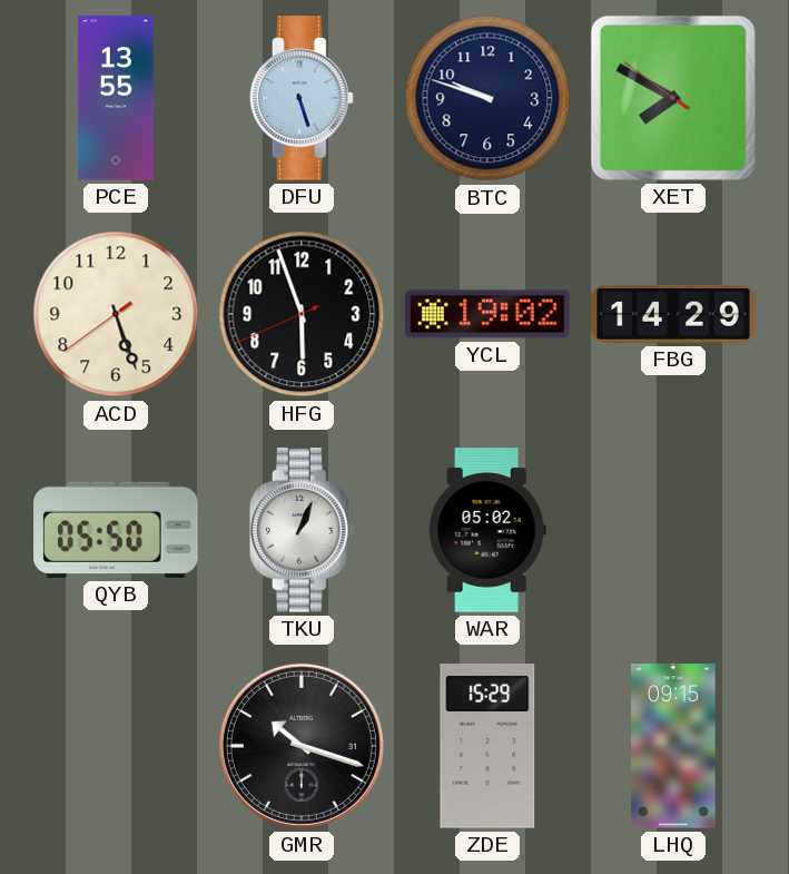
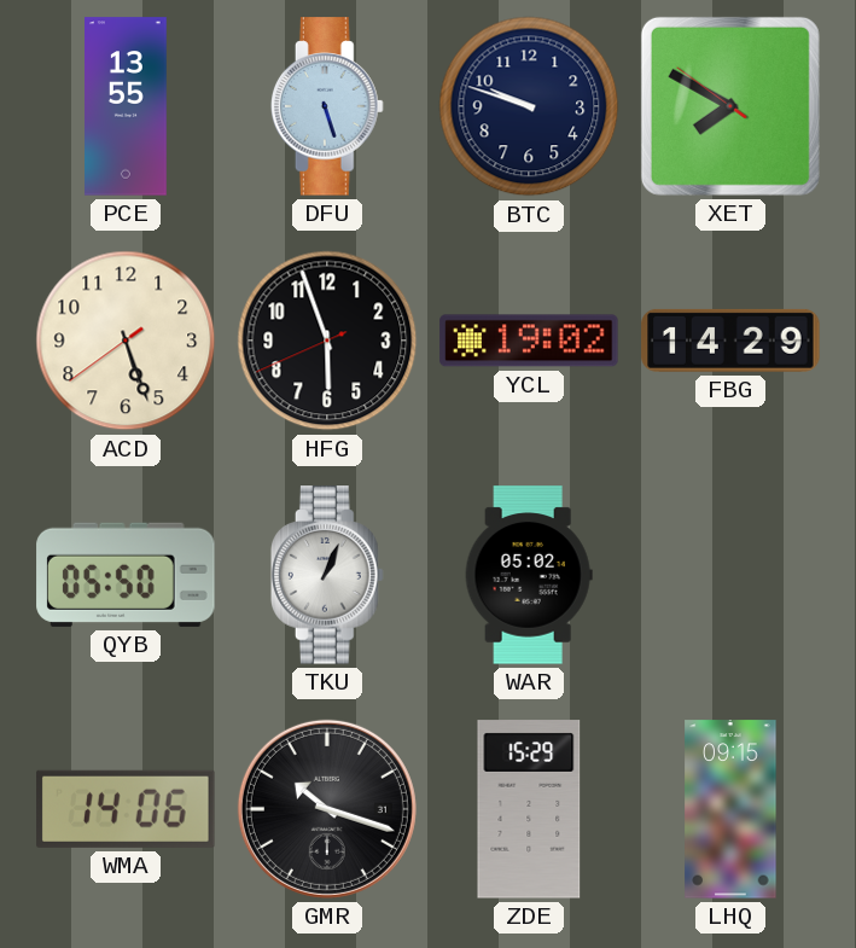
WMA: none -> 14:06 (126, 809)
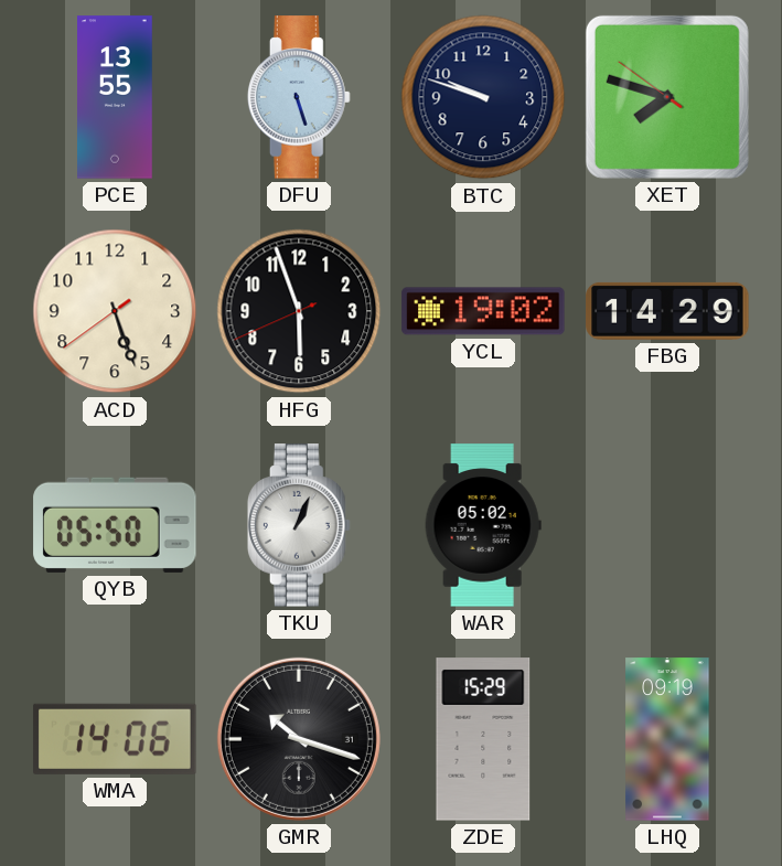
XET: 7:49 -> 7:47 (667, 97)
LHQ: 09:15 -> 09:19 (667, 739)
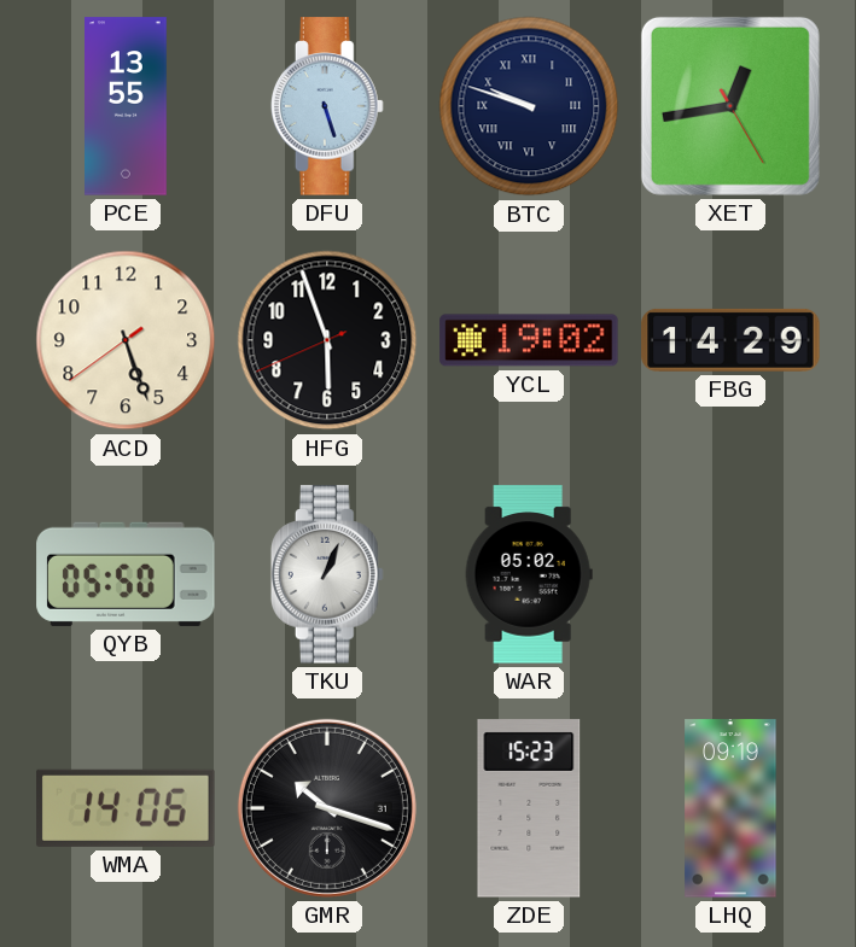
BTC numerals: Arabic -> Roman (529, 106)
XET: 7:47 -> 12:43 (730, 106)
ZDE: 15:29 -> 15:23 (529, 808)
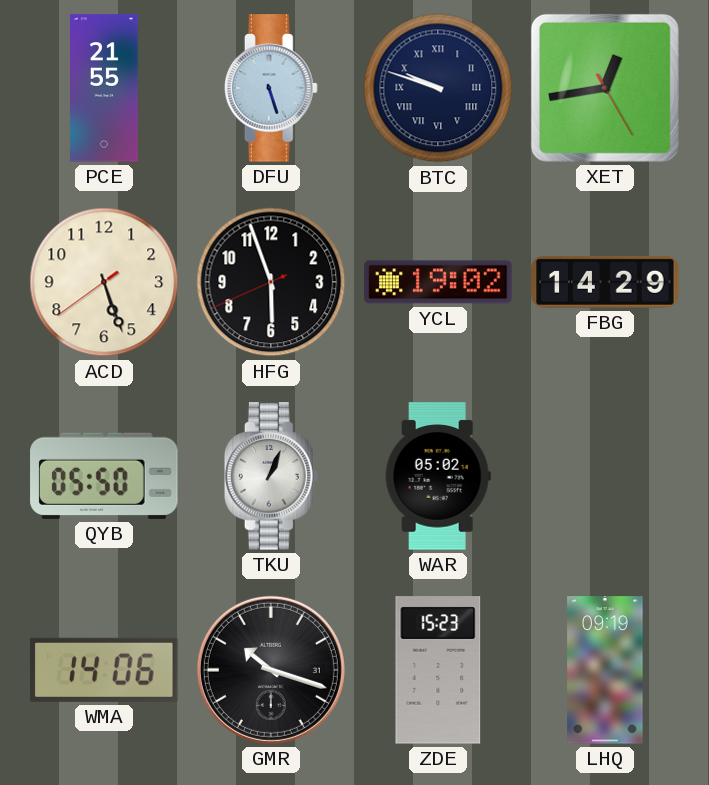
PCE: 13:55 -> 21:55 (105, 88)
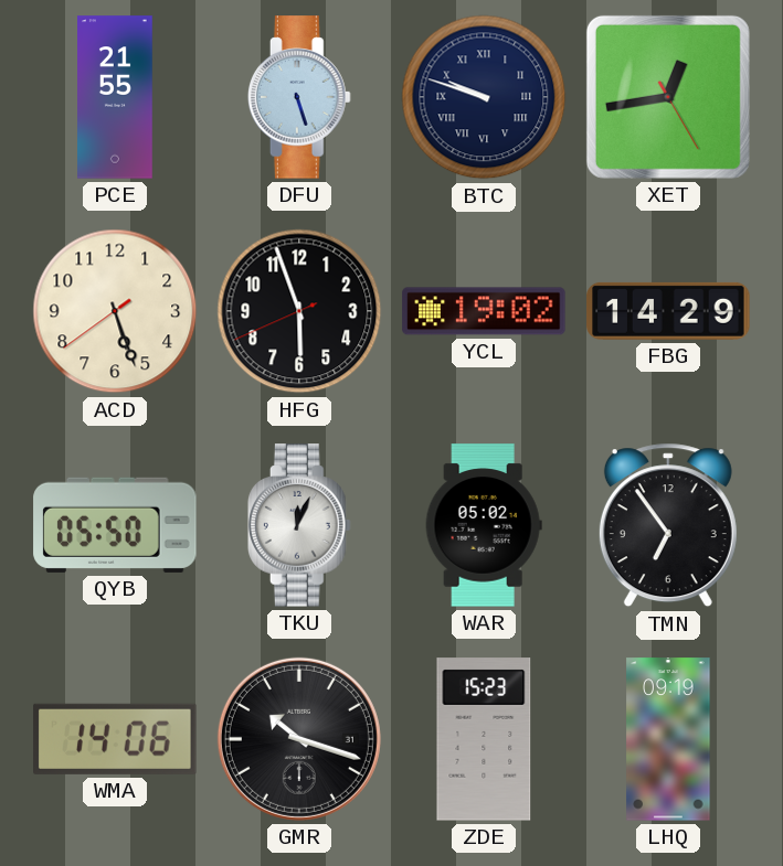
TKU: 1:04 -> 12:04 (299, 525)
TMN: none -> 6:54 (668, 525)
